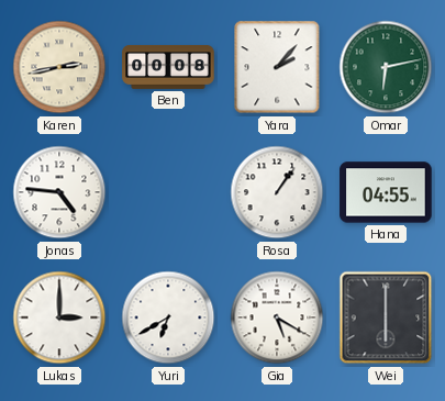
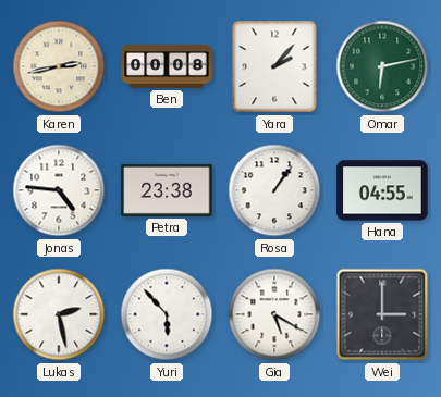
Petra: none -> 23:38 (167, 190)
Lukas: 3:00 -> 2:28 (59, 314)
Yuri: 6:40 -> 5:53 (167, 314)
Wei: 6:00 -> 3:00 (382, 314)
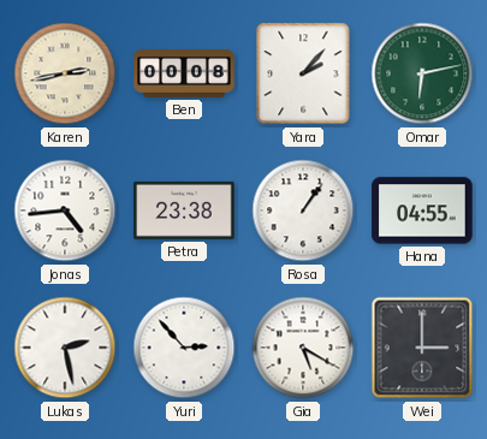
Jonas: 4:46 -> 4:44 (65, 210)
Yuri: 5:53 -> 2:53 (184, 348)
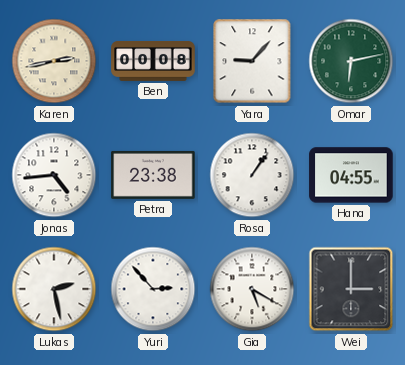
Yara: 2:07 -> 9:07 (252, 61)
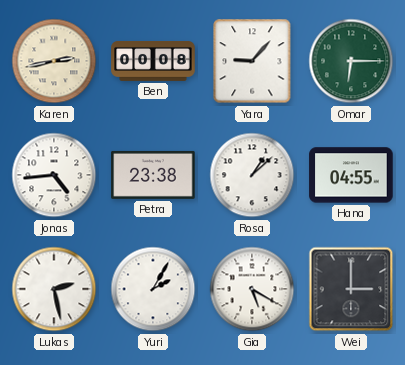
Omar: 6:13 -> 6:15 (351, 61)
Rosa: 1:06 -> 1:08 (252, 175)
Yuri: 2:53 -> 2:05 (153, 289)
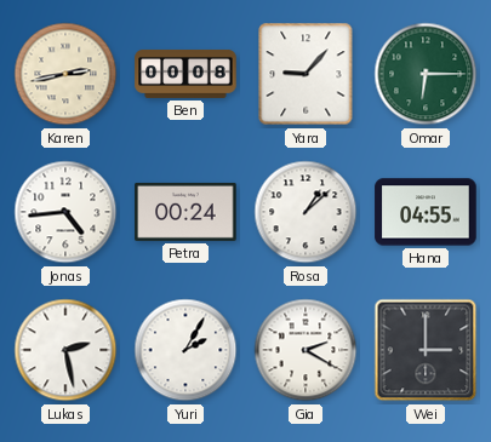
Petra: 23:38 -> 00:24 (185, 212)
Gia: 5:20 -> 2:20 (306, 350)
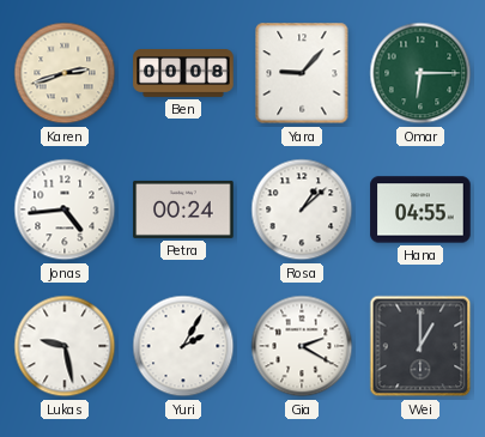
Karen: 2:43 -> 2:42 (65, 73)
Lukas: 2:28 -> 9:28 (65, 346)
Wei: 3:00 -> 1:00 (420, 346)
